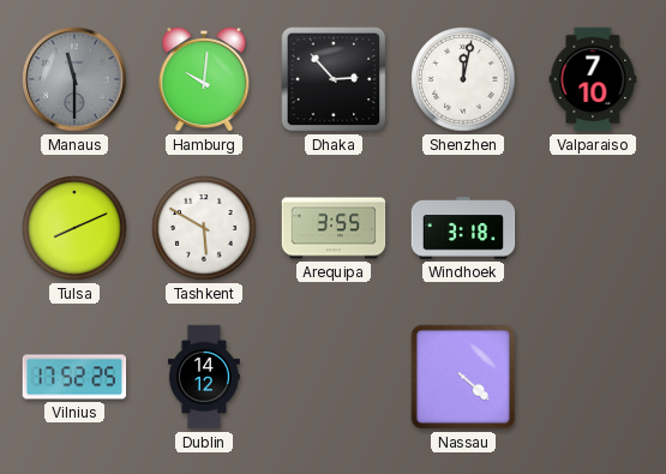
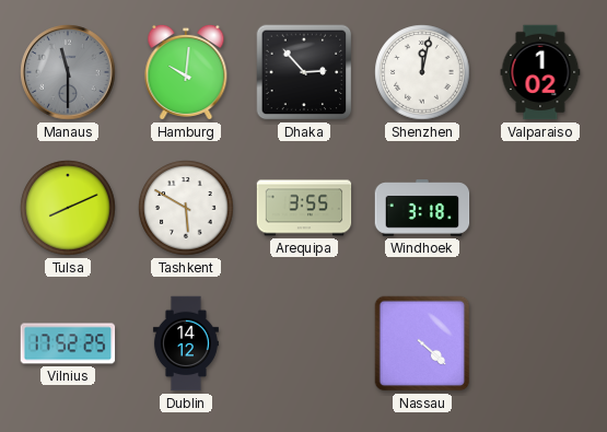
Valparaiso: 7:10 -> 1:02 (540, 72)
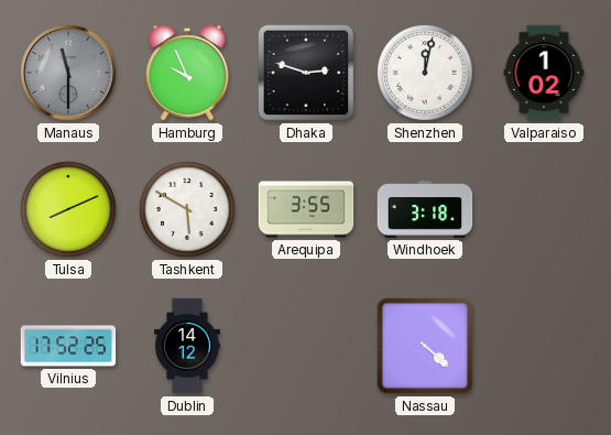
Hamburg: 10:01 -> 9:56 (187, 73)
Dhaka: 2:53 -> 2:48 (306, 73)
